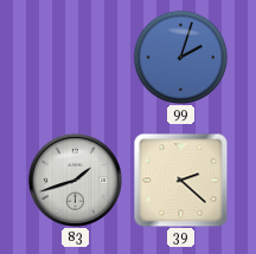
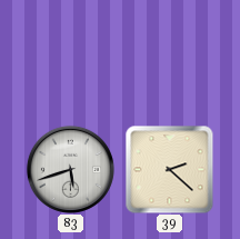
99: 2:03 -> none (180, 57)
83: 1:42 -> 5:42 (70, 169)
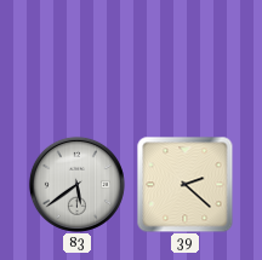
83: 5:42 -> 5:39 (76, 184)
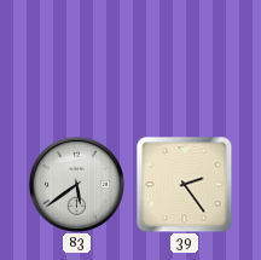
39: 2:22 -> 2:24 (184, 184)
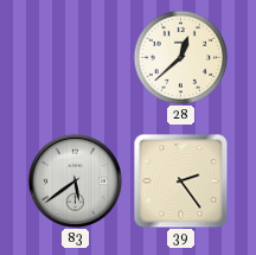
28: none -> 12:38 (180, 57)
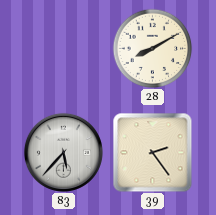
28: 12:38 -> 8:10 (152, 48)
83: 5:39 -> 5:37 (63, 152)
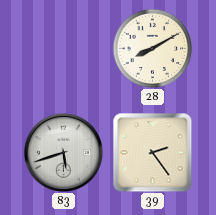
83: 5:37 -> 5:42 (63, 152)
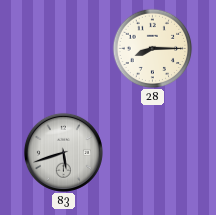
28: 8:10 -> 8:15 (152, 48)
39: 2:24 -> none (152, 152)
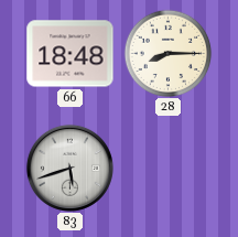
66: none -> 18:48 (71, 54)
